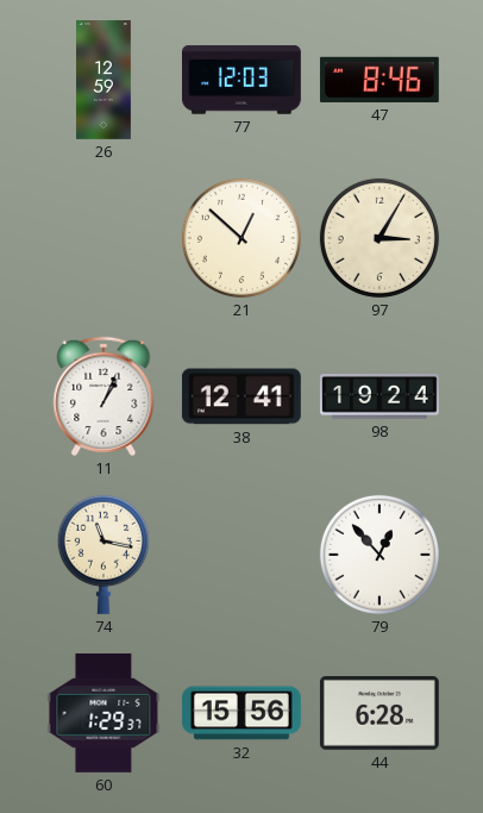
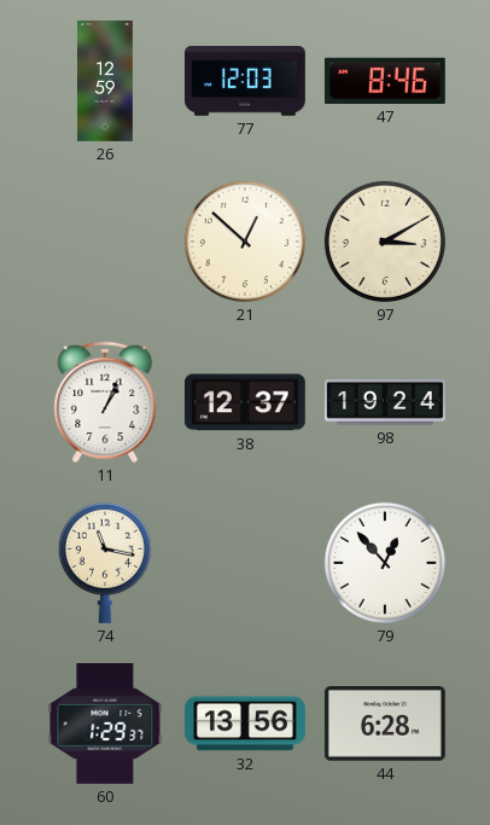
97: 3:05 -> 3:10 (385, 242)
38: 12:41 -> 12:37 (245, 402)
32: 15:56 -> 13:56 (245, 724)
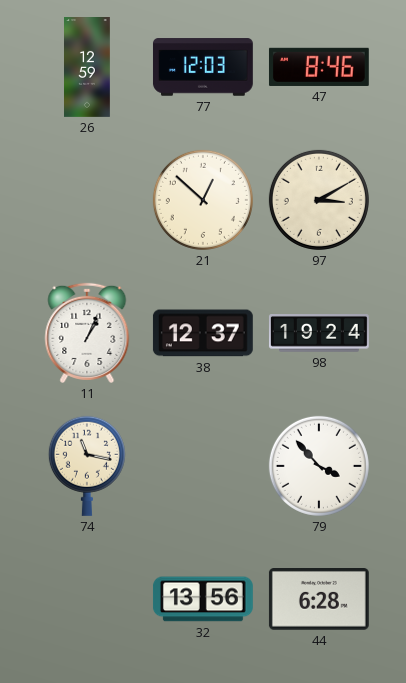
79: 12:53 -> 3:53 (319, 466)
60: 1:29 -> none (105, 724)
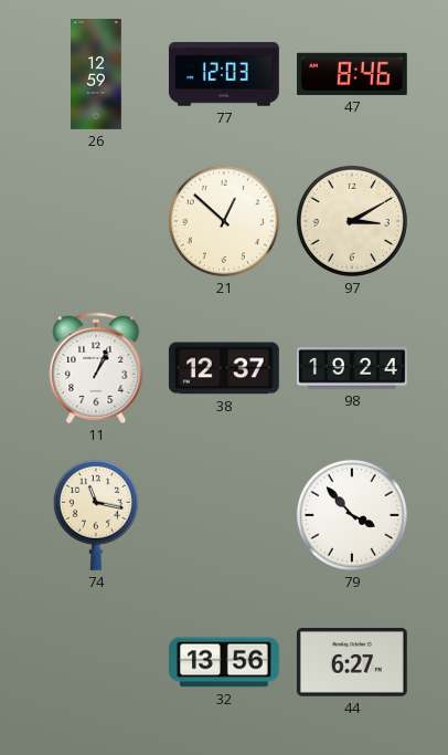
44: 6:28 -> 6:27 (352, 663)
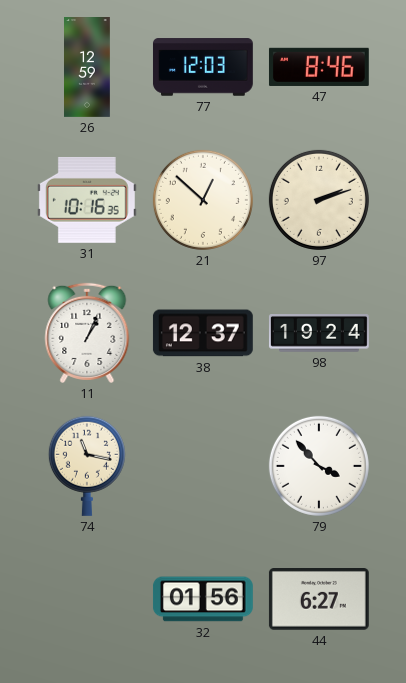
31: none -> 10:16 (87, 200)
97: 3:10 -> 2:12 (319, 200)
32: 13:56 -> 01:56 (203, 599)
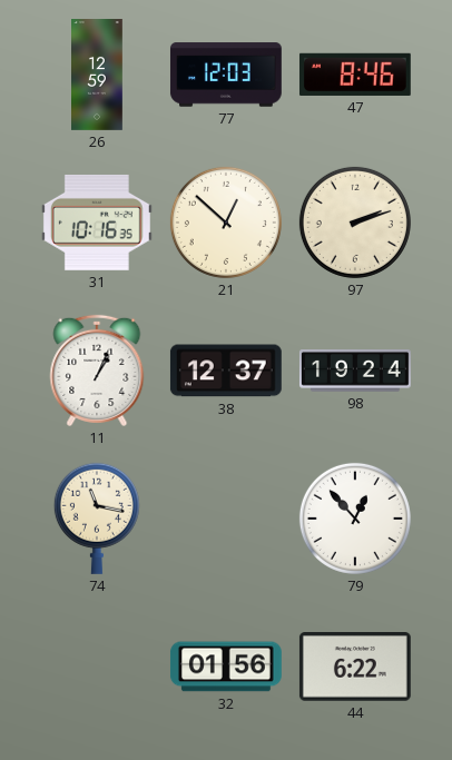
79: 3:53 -> 12:53 (355, 519)
44: 6:27 -> 6:22 (355, 668)
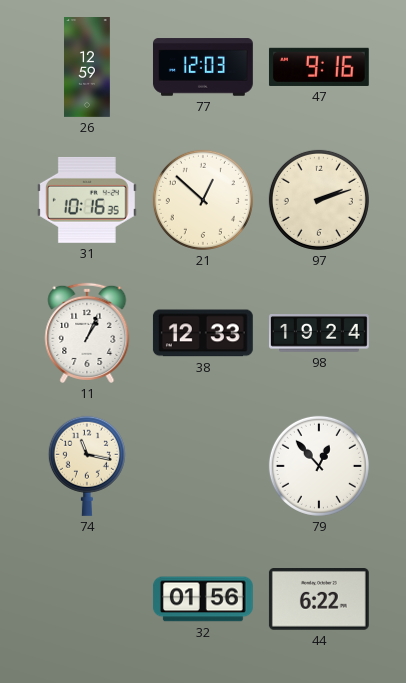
47: 8:46 -> 9:16 (319, 67)
38: 12:37 -> 12:33 (203, 333)
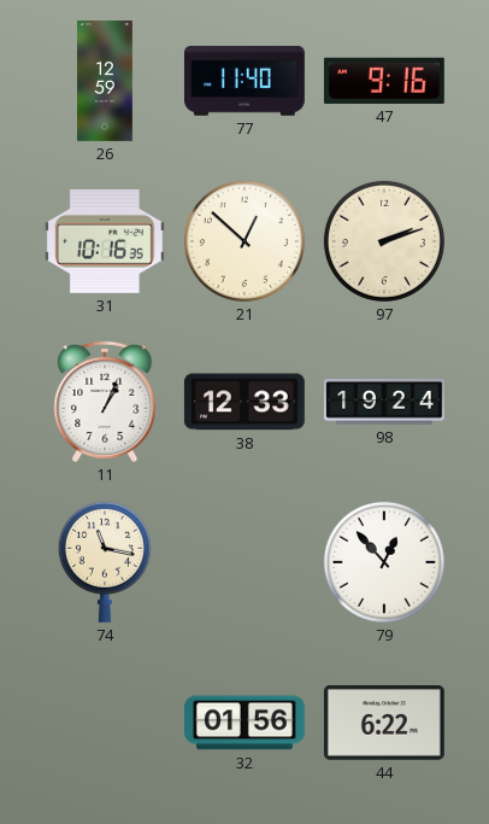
77: 12:03 -> 11:40 (244, 81)
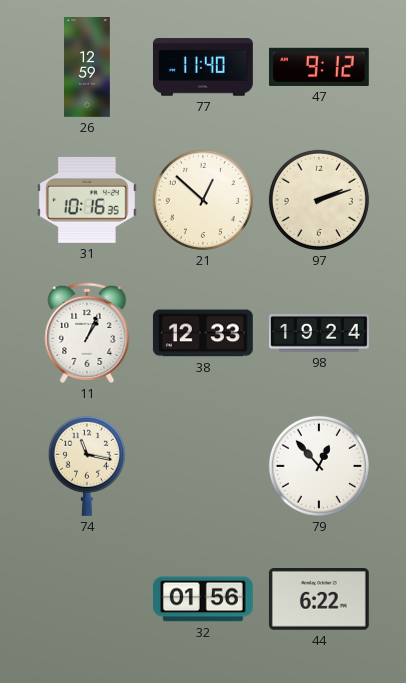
47: 9:16 -> 9:12 (319, 67)
